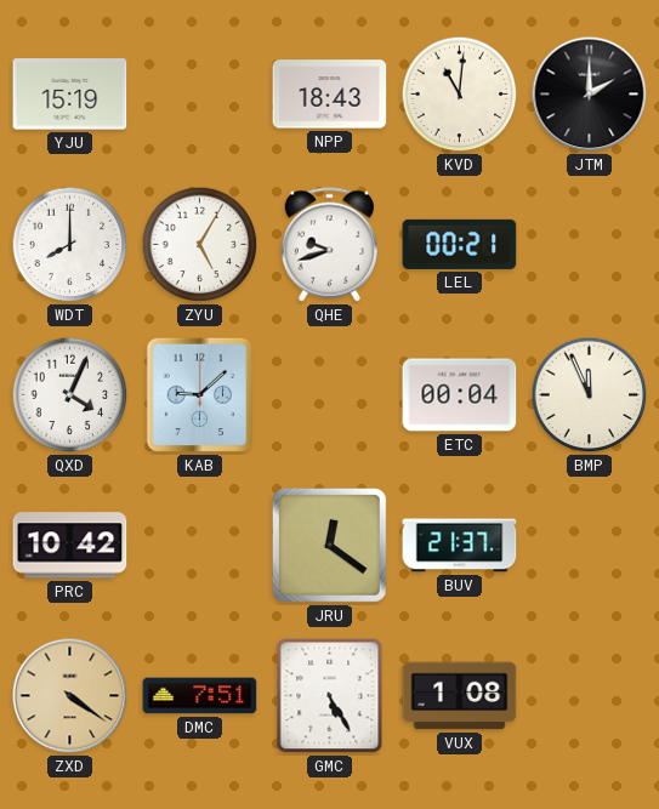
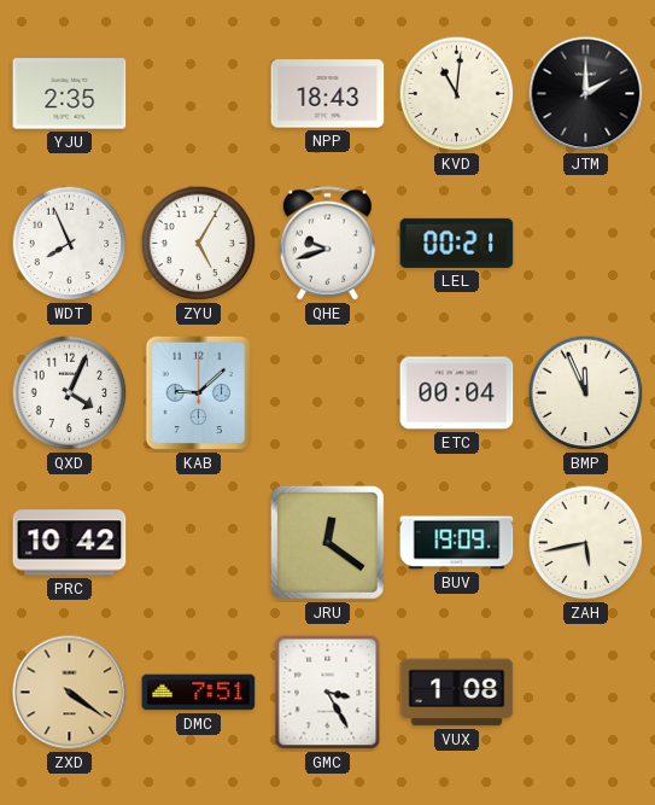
YJU: 15:19 -> 2:35 (70, 94)
WDT: 8:00 -> 7:56 (70, 244)
BUV: 21:37 -> 19:09 (457, 543)
ZAH: none -> 5:43 (586, 543)
GMC: 5:25 -> 3:25 (328, 693)
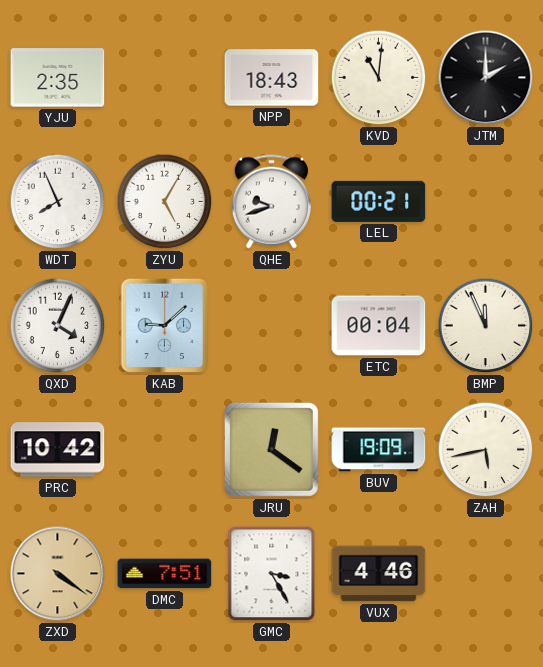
VUX: 1:08 -> 4:46 (379, 574)
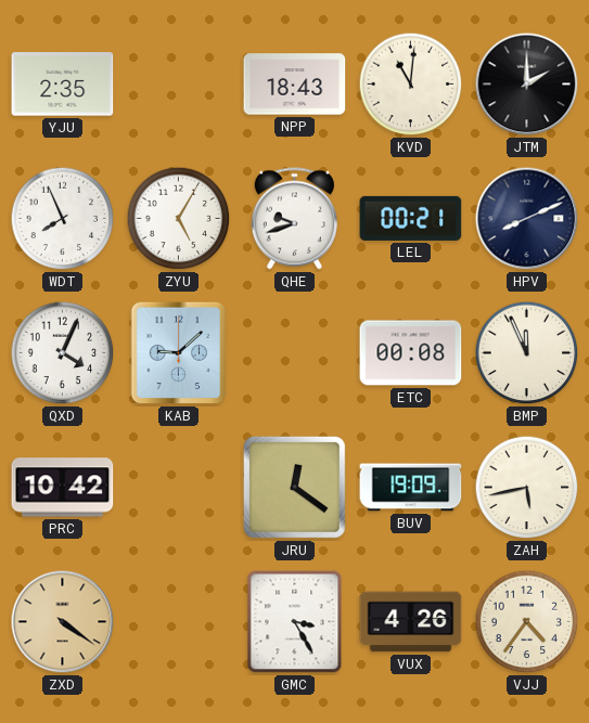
HPV: none -> 8:11 (527, 219)
ETC: 00:04 -> 00:08 (411, 353)
DMC: 7:51 -> none (165, 574)
VUX: 4:46 -> 4:26 (411, 622)
VJJ: none -> 4:36 (527, 622)
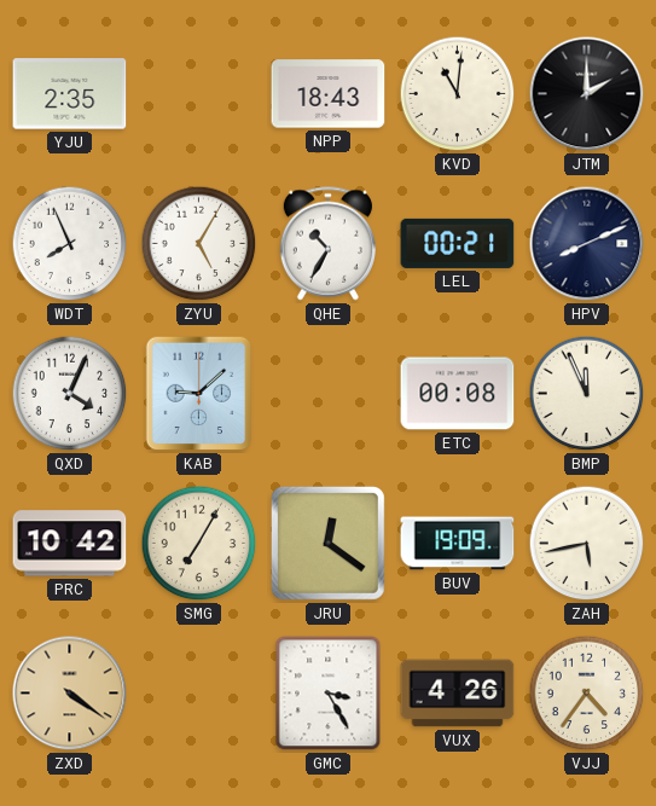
QHE: 9:42 -> 10:35 (327, 244)
SMG: none -> 7:05 (199, 544)
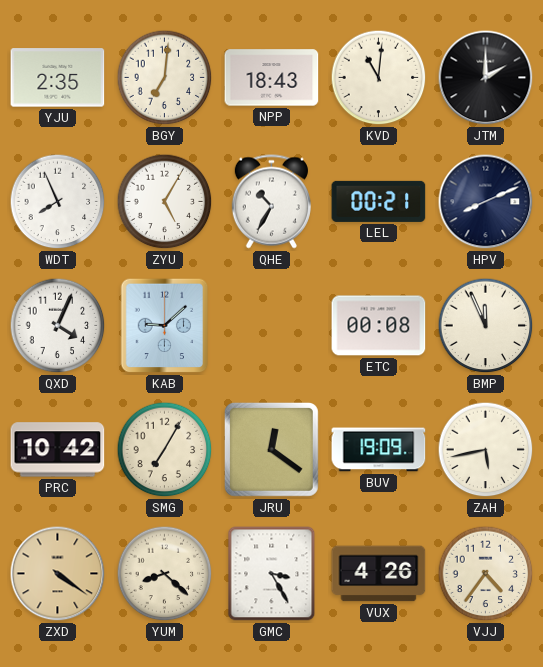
BGY: none -> 7:01 (165, 78)
YUM: none -> 8:22 (165, 574)
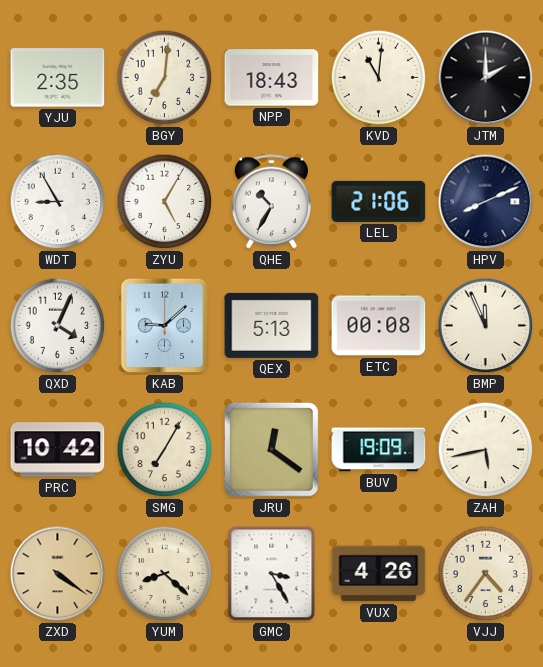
WDT: 7:56 -> 8:55 (58, 202)
LEL: 00:21 -> 21:06 (379, 201)
QEX: none -> 5:13 (272, 325)
